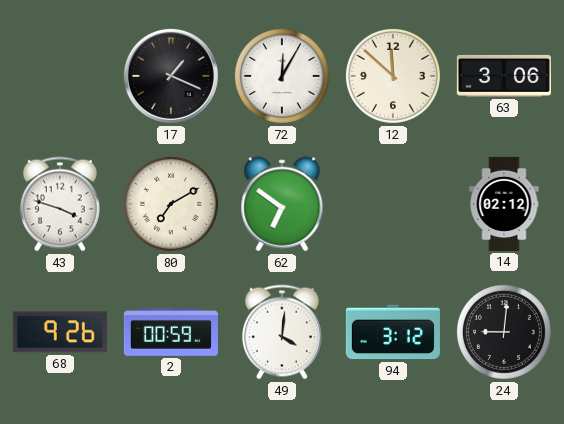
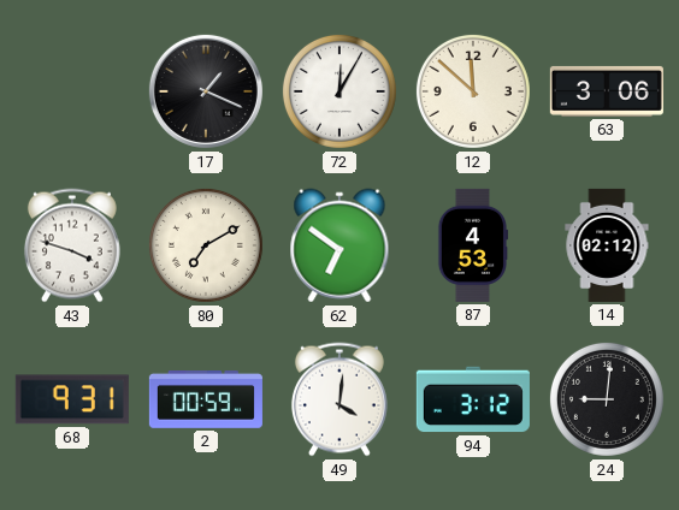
87: none -> 4:53 (472, 245)
68: 9:26 -> 9:31 (72, 399)
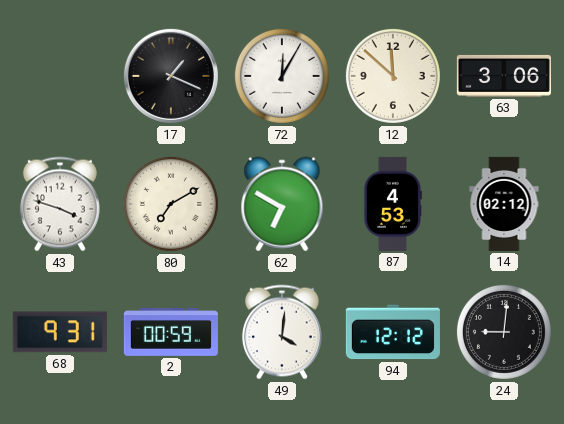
62: 6:51 -> 6:50 (282, 204)
94: 3:12 -> 12:12 (393, 332)
